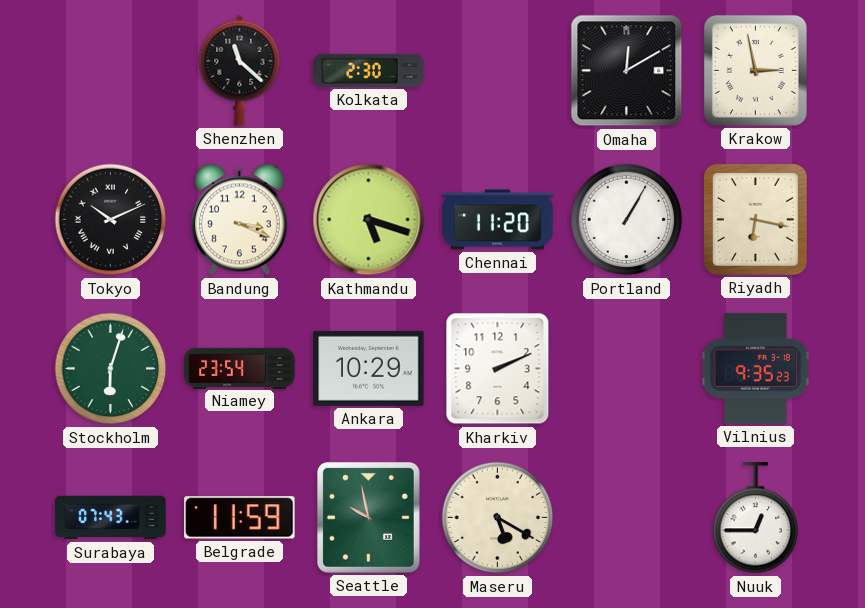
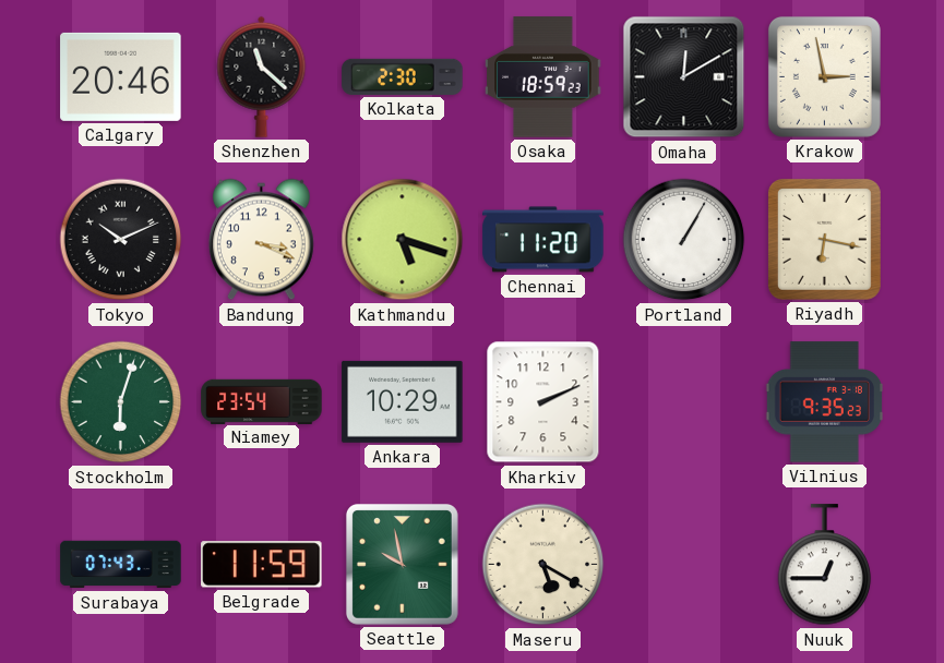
Calgary: none -> 20:46 (121, 76)
Osaka: none -> 18:59 (543, 77)
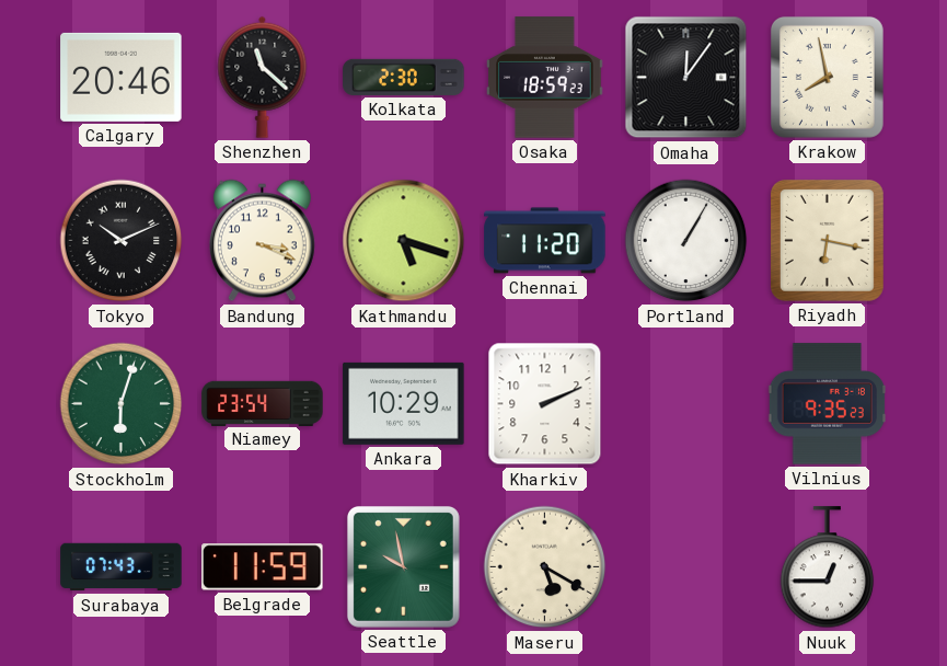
Omaha: 12:10 -> 12:06 (686, 78)
Krakow: 2:58 -> 7:58 (827, 77)
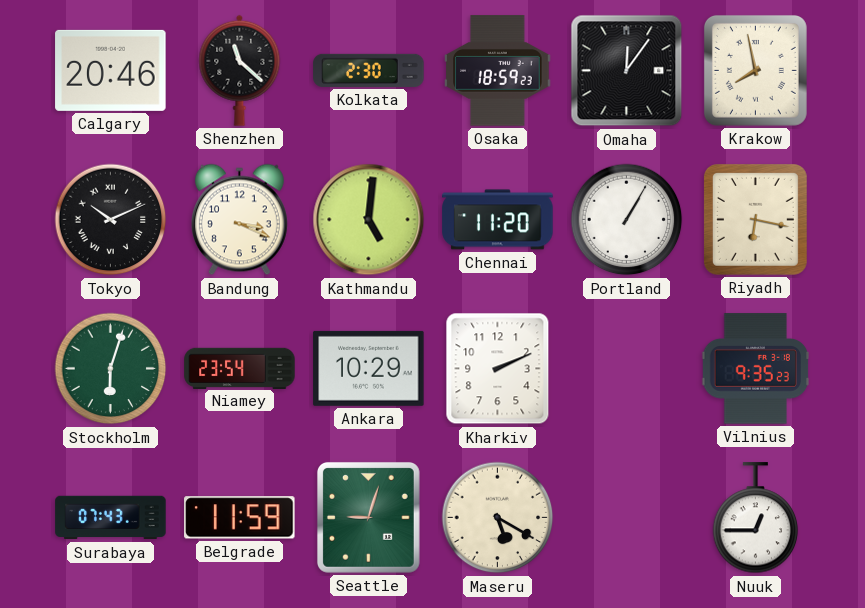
Kathmandu: 5:18 -> 5:01 (369, 220)
Seattle: 9:58 -> 9:03 (368, 517)
